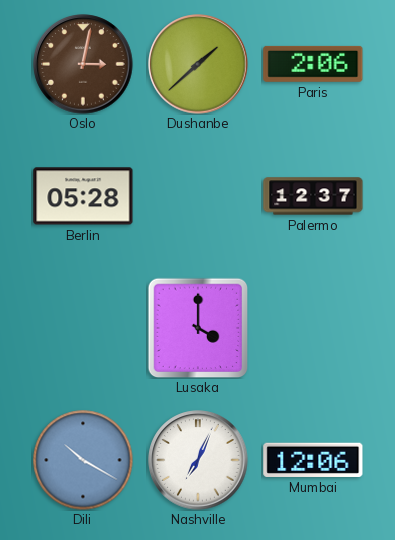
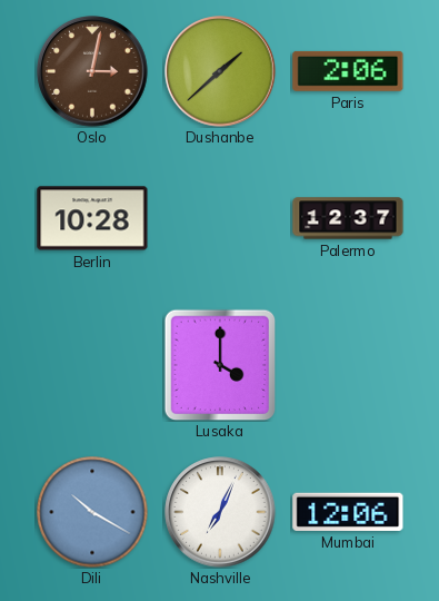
Berlin: 05:28 -> 10:28 (92, 218)
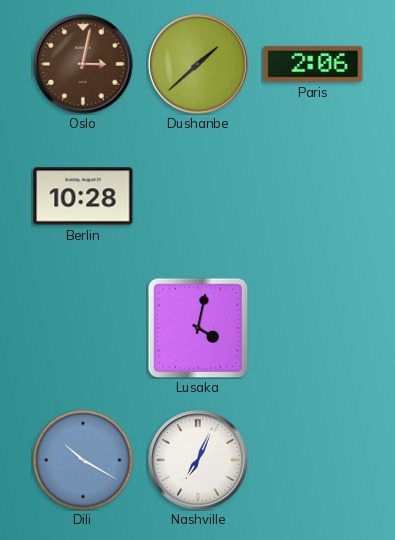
Palermo: 12:37 -> none (348, 218)
Lusaka: 4:00 -> 4:02 (198, 328)
Mumbai: 12:06 -> none (348, 512)
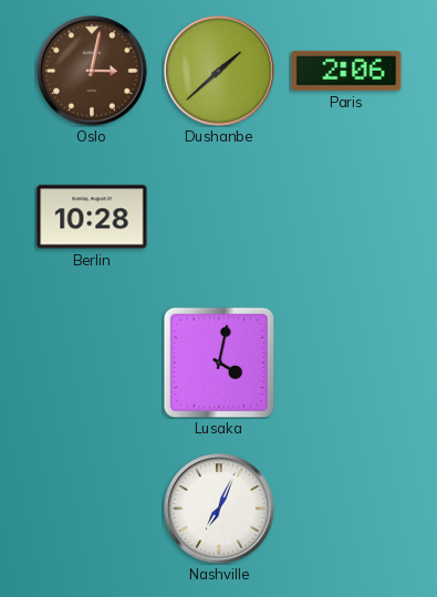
Dili: 10:20 -> none (83, 460)
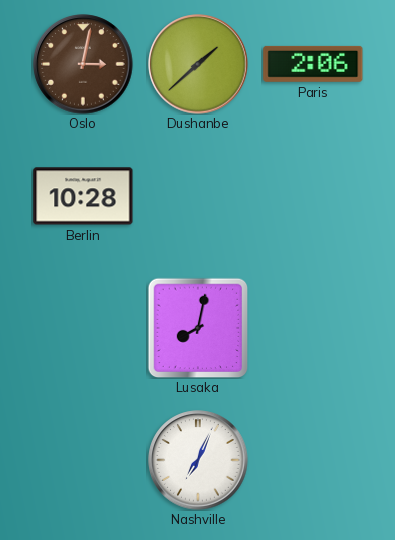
Lusaka: 4:02 -> 8:02 (198, 328)
